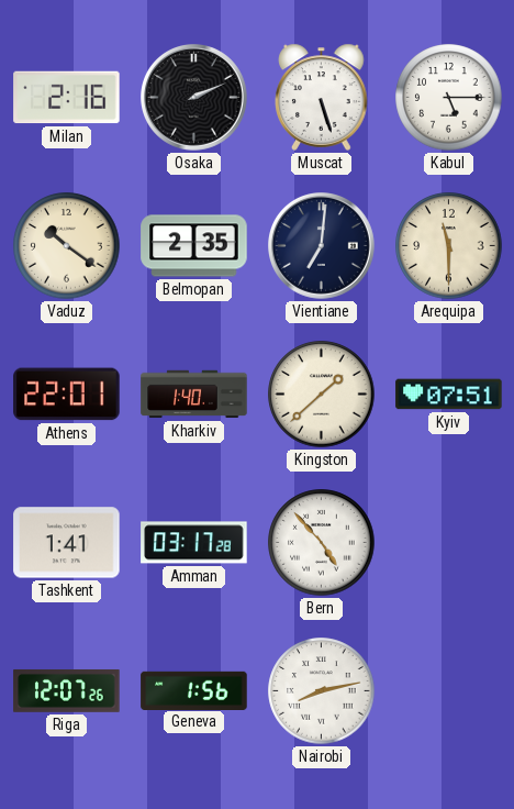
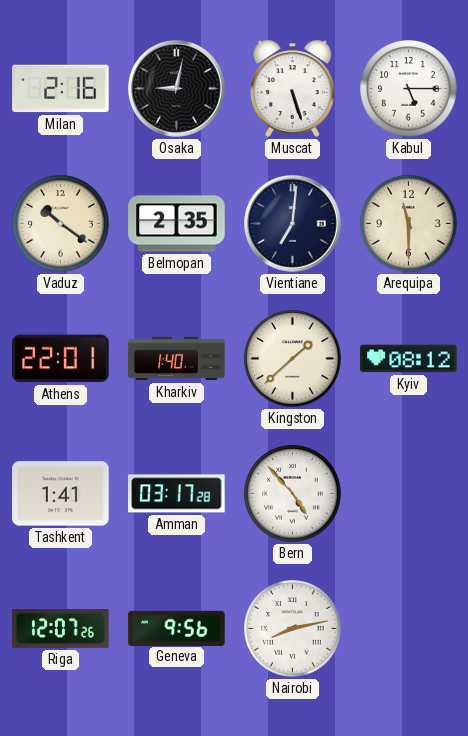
Osaka: 2:11 -> 9:02 (177, 89)
Kyiv: 07:51 -> 08:12 (409, 359)
Geneva: 1:56 -> 9:56 (177, 628)
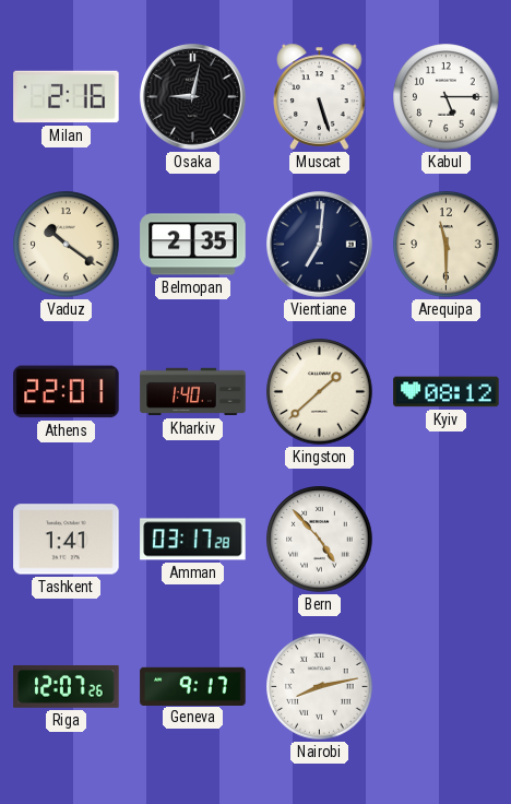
Geneva: 9:56 -> 9:17 (193, 686)
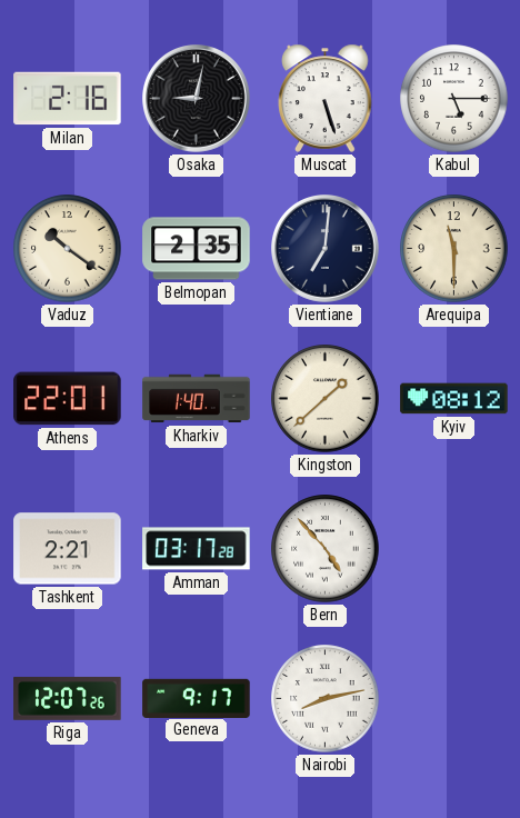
Tashkent: 1:41 -> 2:21 (68, 549)
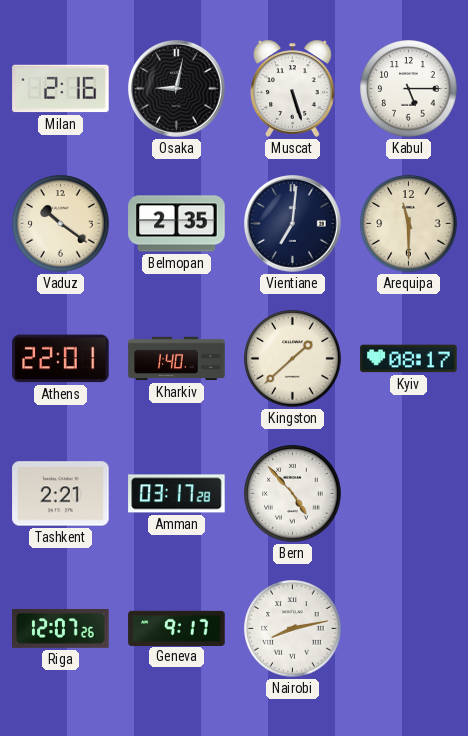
Kyiv: 08:12 -> 08:17 (409, 359)
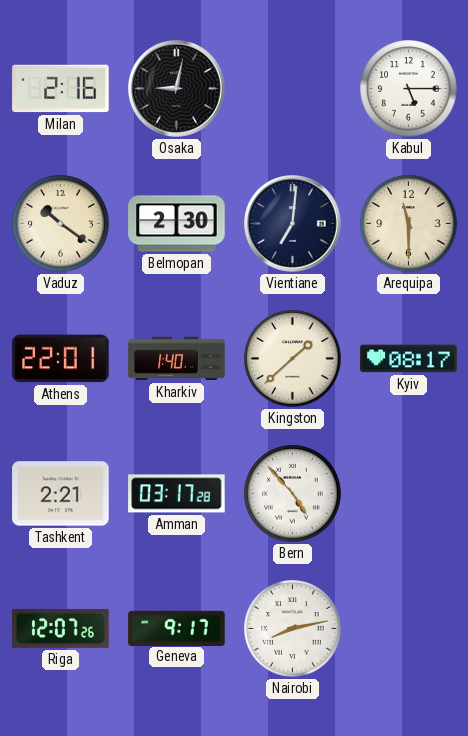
Muscat: 5:27 -> none (293, 88)
Belmopan: 2:35 -> 2:30 (177, 224)
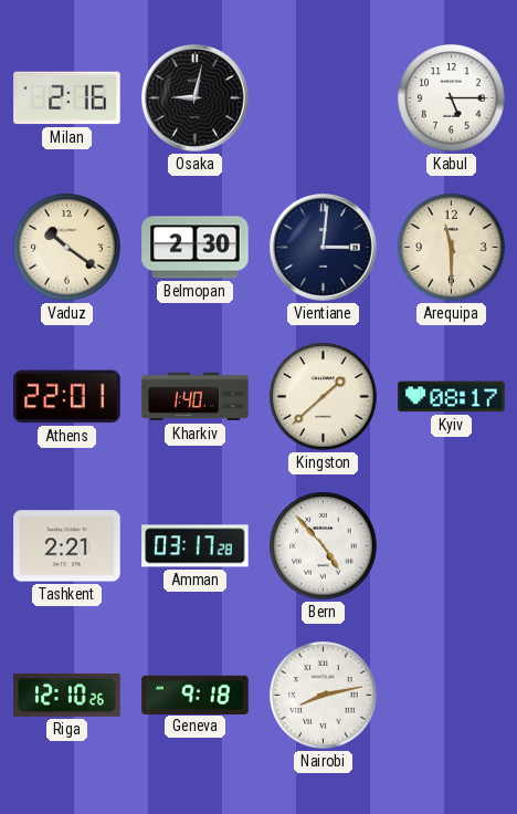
Vientiane: 7:01 -> 3:01 (324, 248)
Riga: 12:07 -> 12:10 (67, 695)
Geneva: 9:17 -> 9:18 (196, 695)
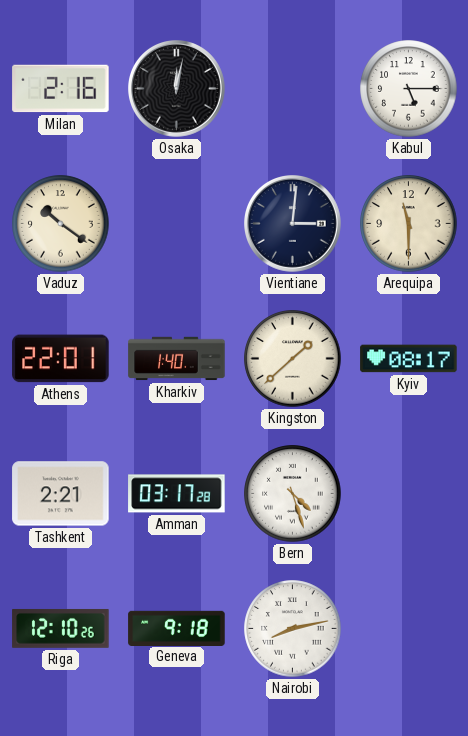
Osaka: 9:02 -> 12:02 (177, 89)
Belmopan: 2:30 -> none (196, 248)
Bern: 4:53 -> 4:27 (293, 494)
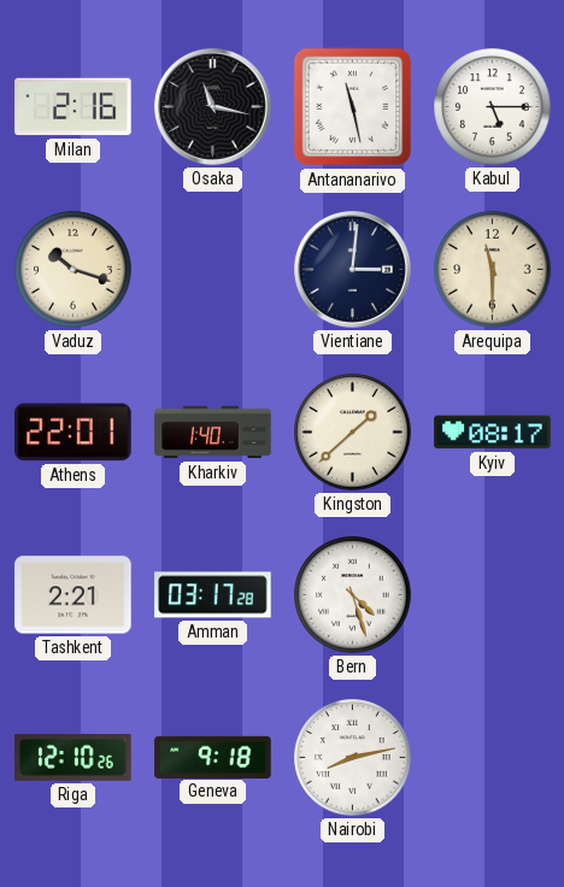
Osaka: 12:02 -> 11:17 (213, 107)
Antananarivo: none -> 11:28 (353, 107)
Vaduz: 10:21 -> 10:18 (74, 270)
